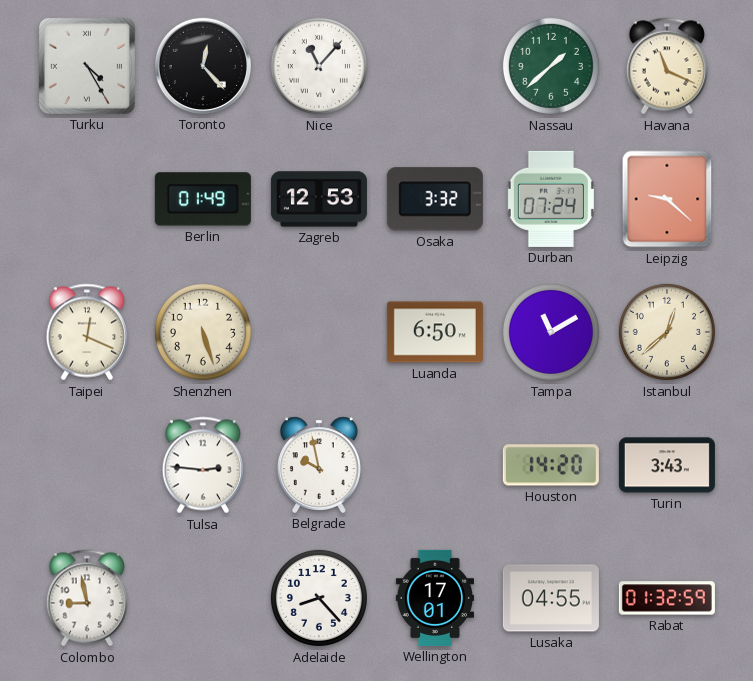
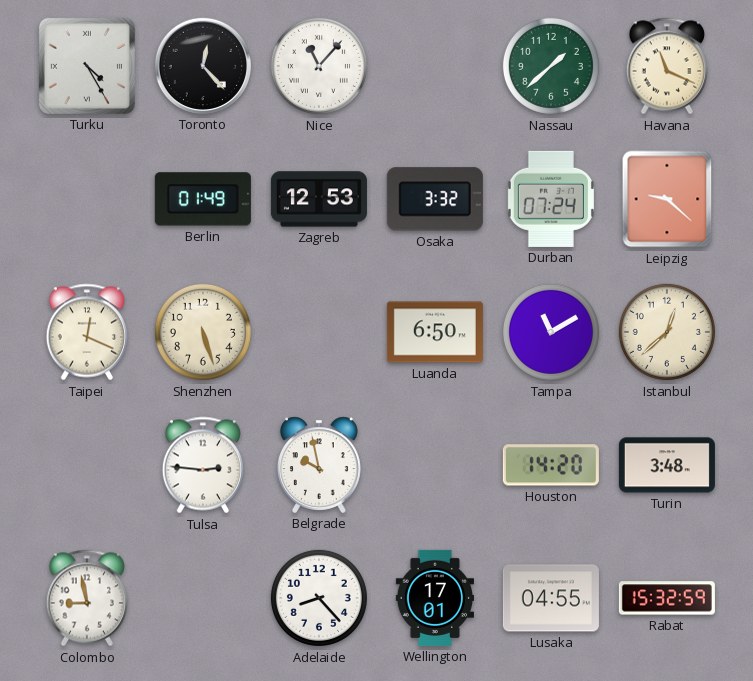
Turin: 3:43 -> 3:48 (667, 465)
Rabat: 01:32 -> 15:32 (667, 598)
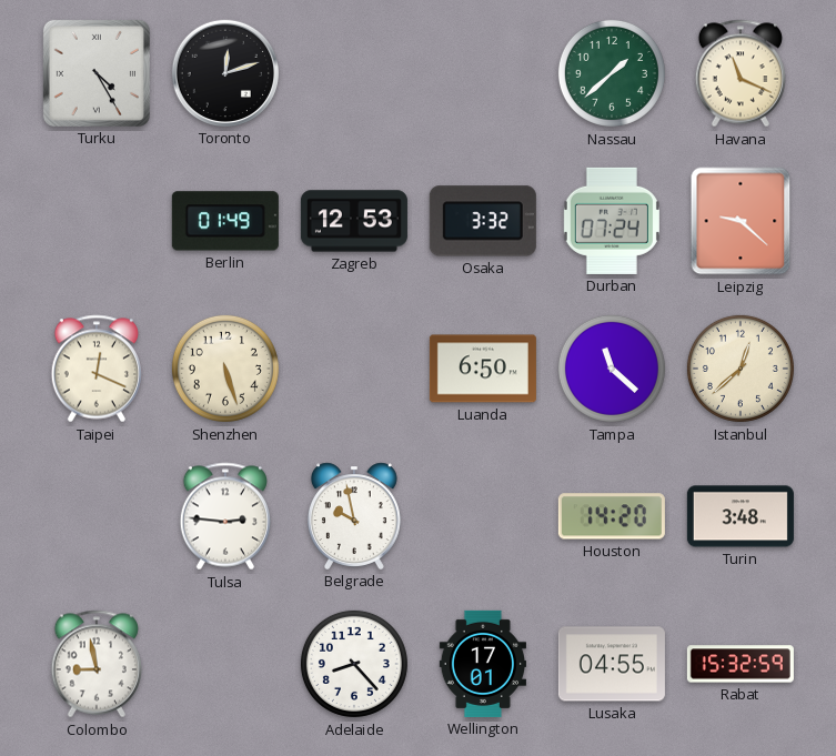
Toronto: 12:23 -> 12:12 (225, 73)
Nice: 11:07 -> none (319, 66)
Tampa: 11:10 -> 11:22 (612, 369)
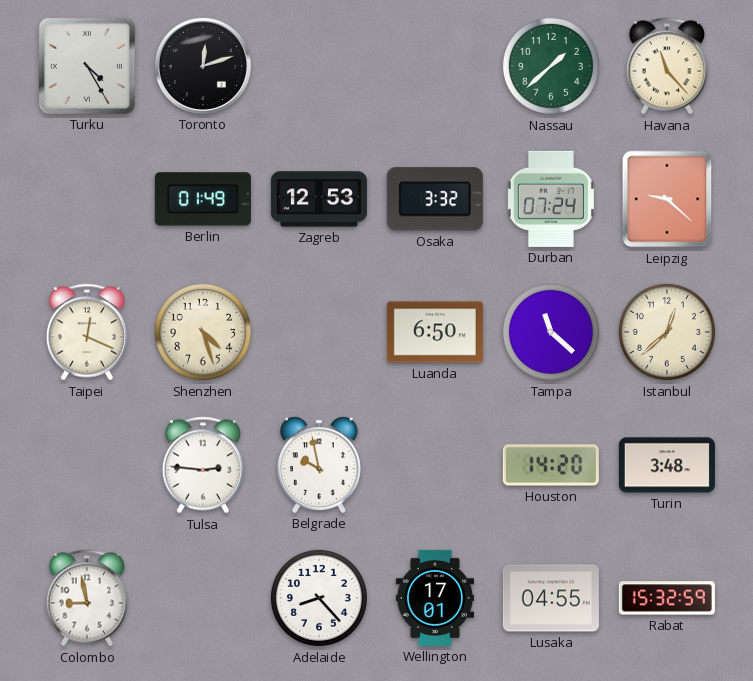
Havana: 11:19 -> 11:23 (666, 66)
Shenzhen: 5:27 -> 4:27 (203, 332)
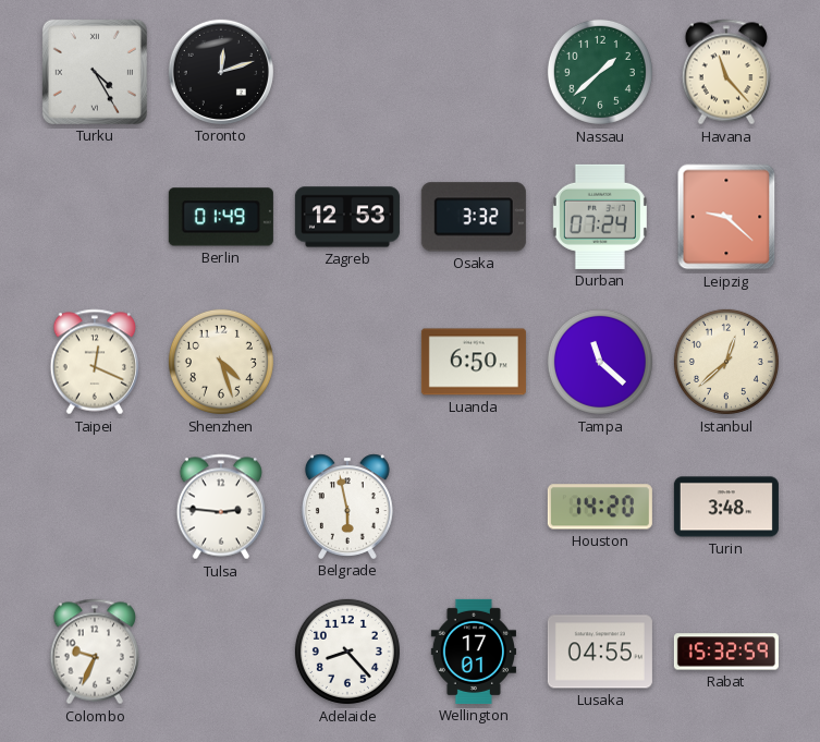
Belgrade: 9:58 -> 5:58 (347, 507)
Colombo: 8:58 -> 9:34 (94, 652)
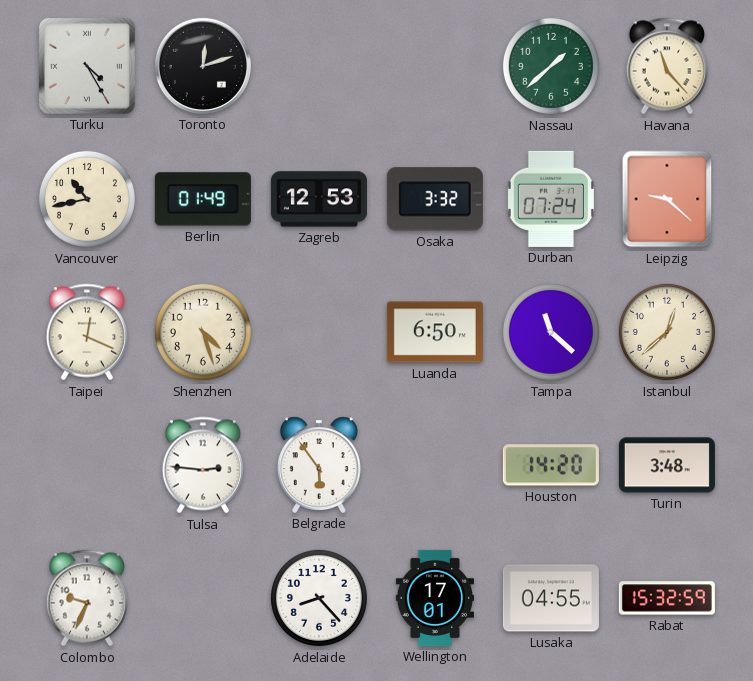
Vancouver: none -> 10:43 (87, 199)
Belgrade: 5:58 -> 5:54 (319, 465)
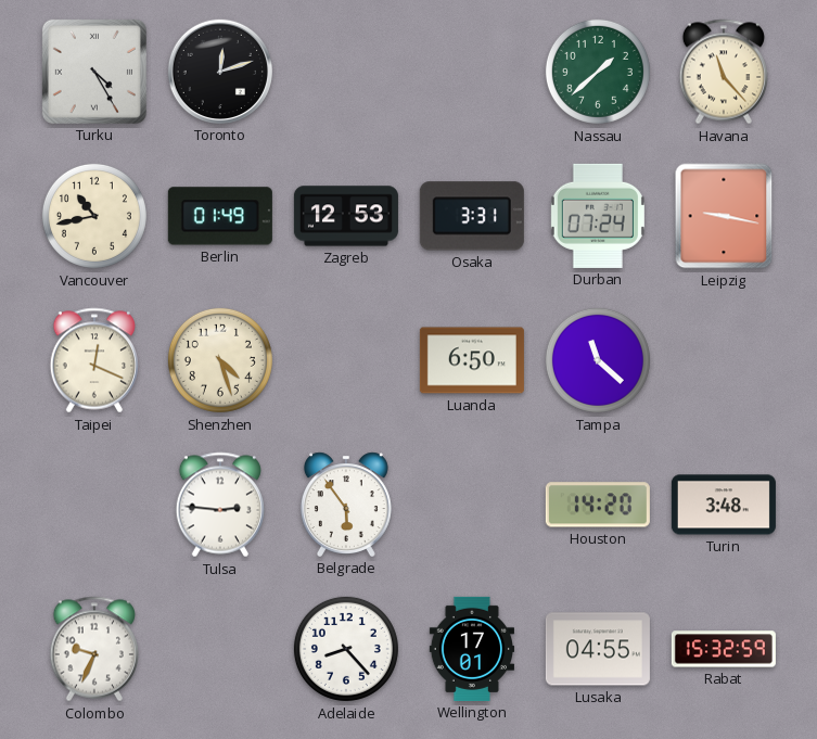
Osaka: 3:32 -> 3:31 (472, 216)
Leipzig: 9:22 -> 9:17 (724, 216)
Istanbul: 12:38 -> none (667, 332)
